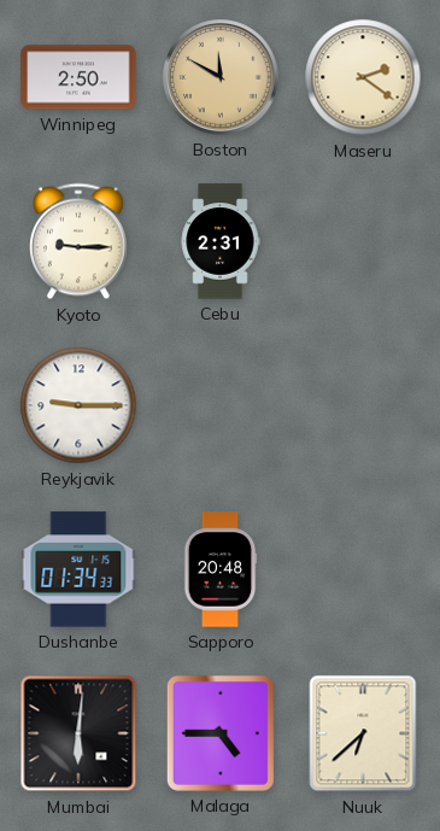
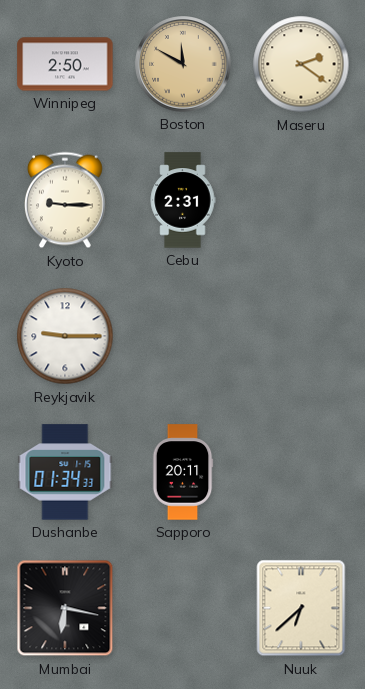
Sapporo: 20:48 -> 20:11 (183, 472)
Mumbai: 6:01 -> 6:17 (65, 608)
Malaga: 4:45 -> none (221, 733)
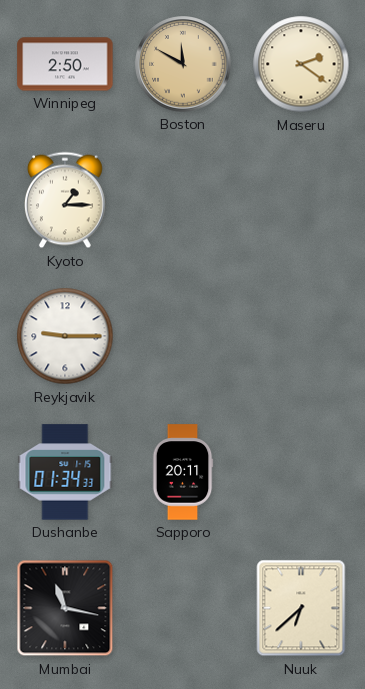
Kyoto: 9:15 -> 1:15 (66, 200)
Cebu: 2:31 -> none (183, 200)
Mumbai: 6:17 -> 11:17 (65, 608)
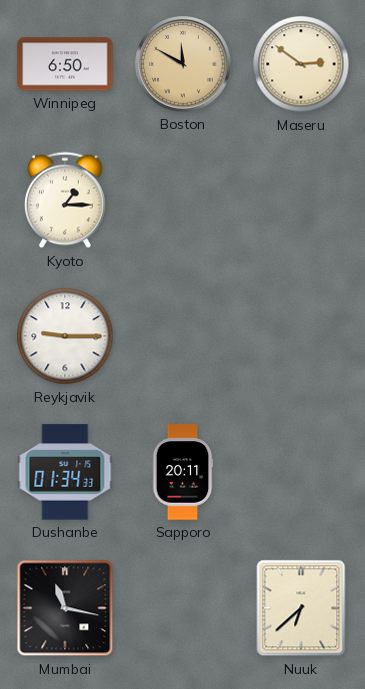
Winnipeg: 2:50 -> 6:50 (65, 64)
Maseru: 2:21 -> 2:51 (301, 64)
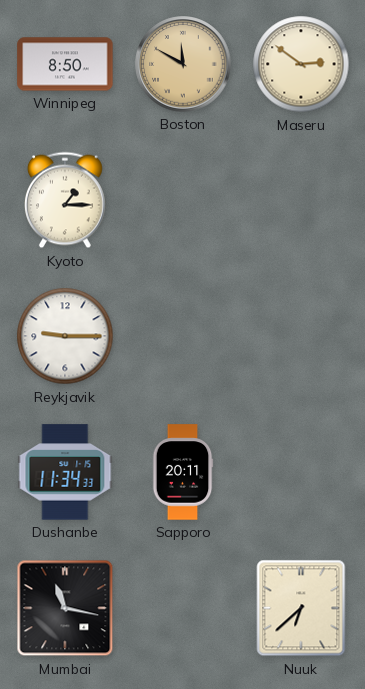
Winnipeg: 6:50 -> 8:50 (65, 64)
Dushanbe: 01:34 -> 11:34 (65, 472)
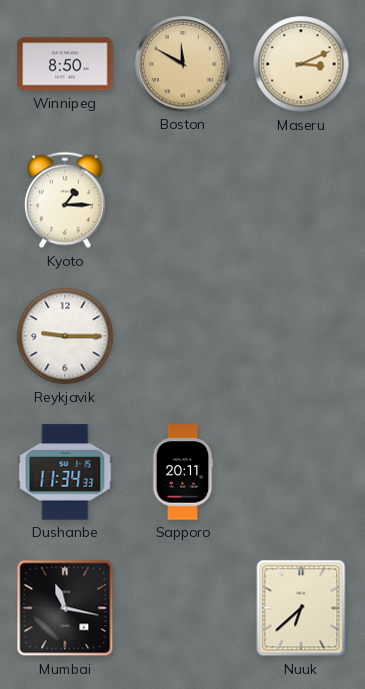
Maseru: 2:51 -> 3:11 (301, 64)
